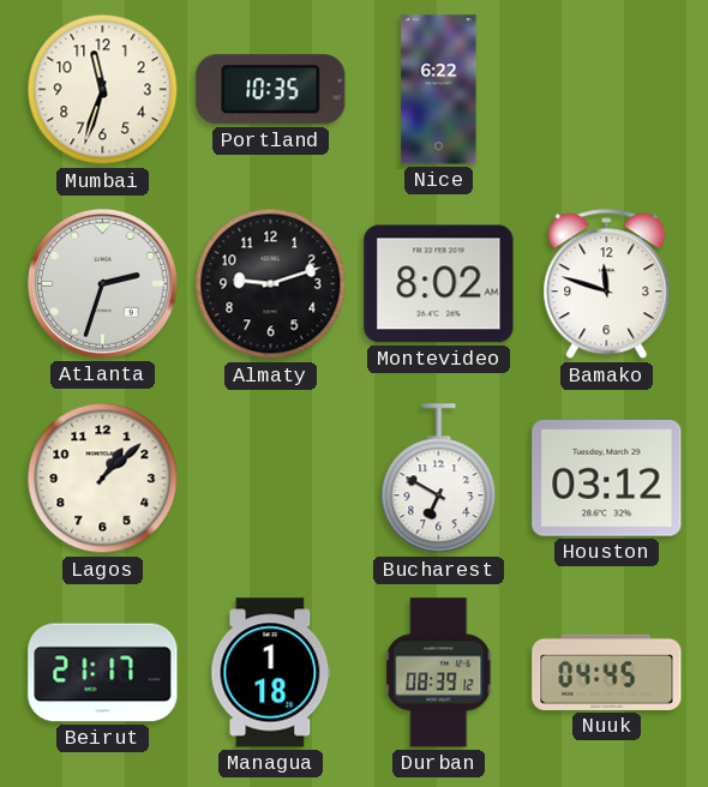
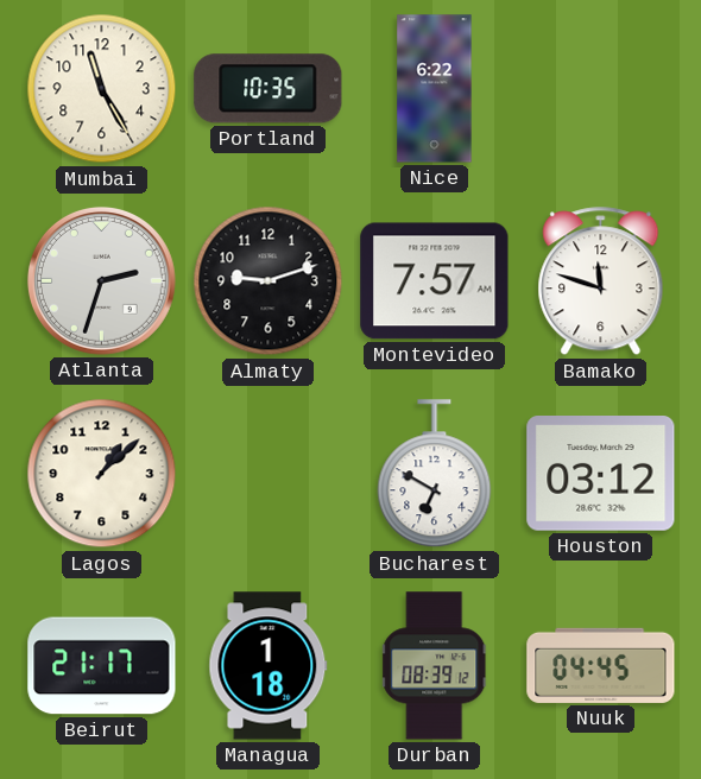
Mumbai: 11:33 -> 11:25 (102, 89)
Montevideo: 8:02 -> 7:57 (435, 281)
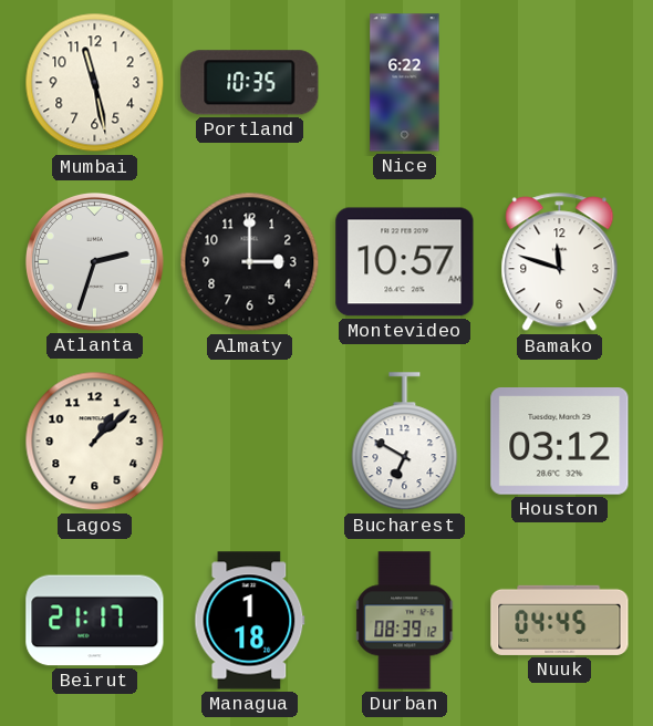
Mumbai: 11:25 -> 11:28 (95, 83)
Almaty: 9:12 -> 3:00 (250, 262)
Montevideo: 7:57 -> 10:57 (405, 262)
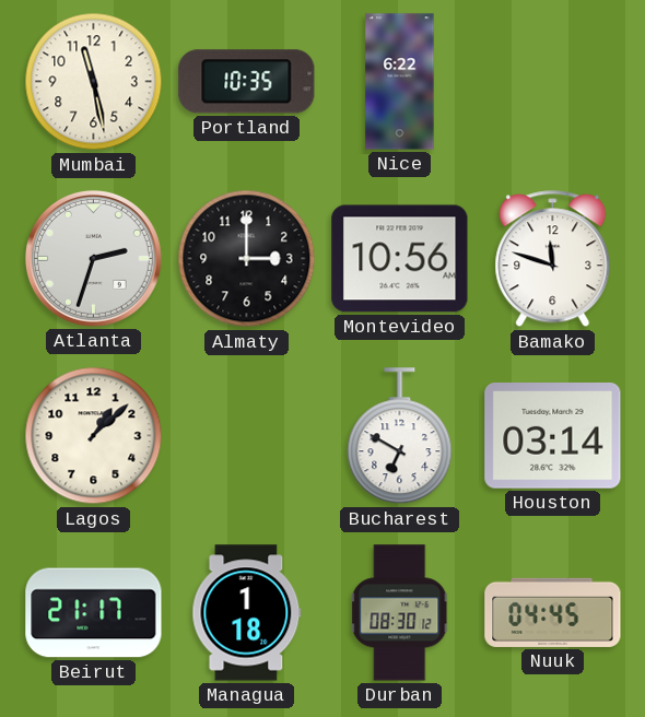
Montevideo: 10:57 -> 10:56 (400, 259)
Houston: 03:12 -> 03:14 (553, 436)
Durban: 08:39 -> 08:30 (400, 613)
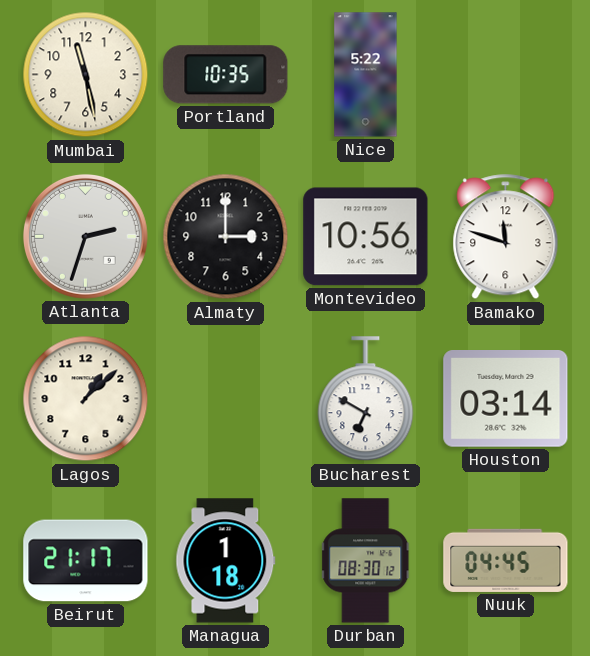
Nice: 6:22 -> 5:22 (366, 75)
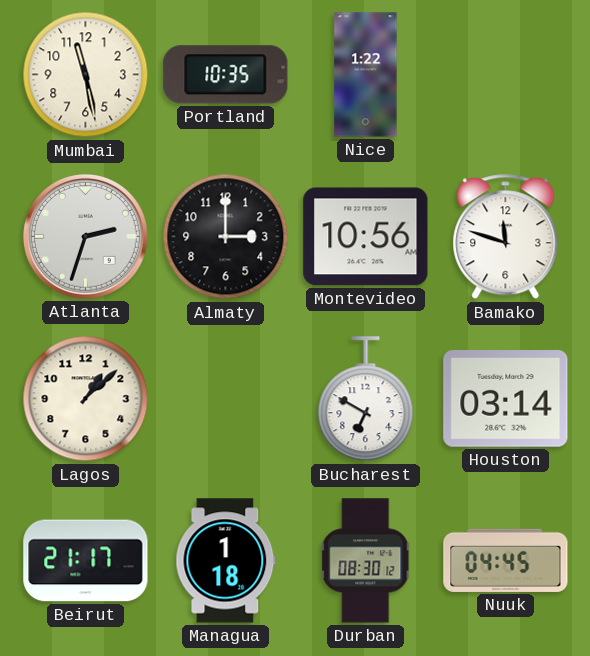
Nice: 5:22 -> 1:22 (366, 75)
